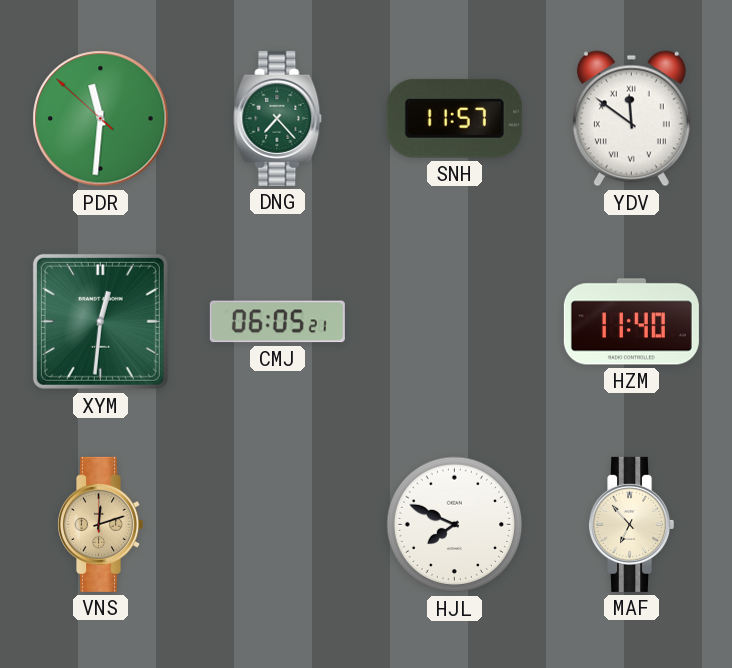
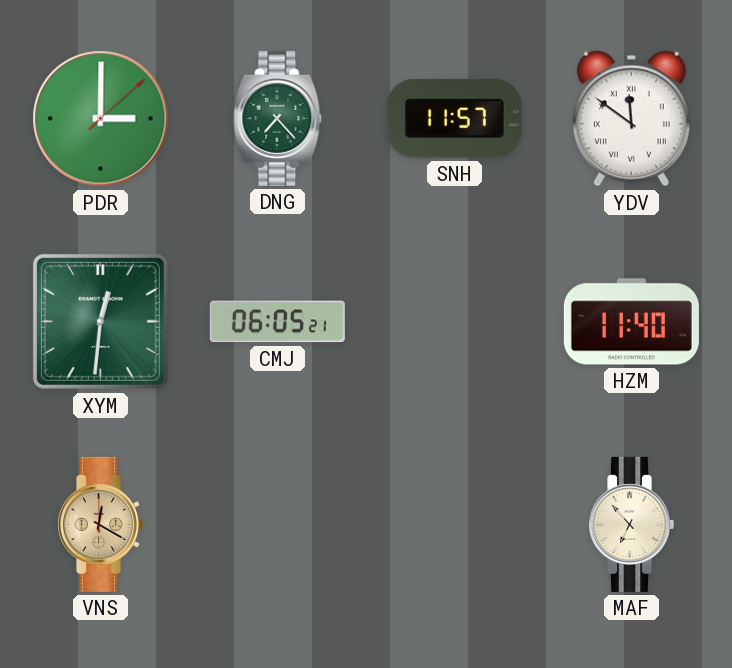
PDR: 11:30 -> 3:00 (101, 119)
VNS: 12:12 -> 12:20 (101, 524)
HJL: 7:49 -> none (455, 525)
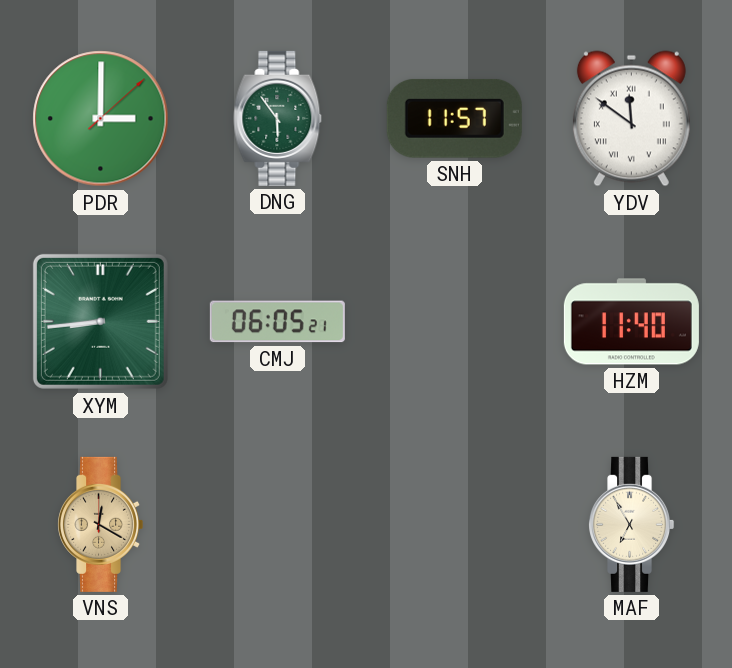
DNG: 7:23 -> 5:54 (278, 118)
XYM: 12:31 -> 8:44 (100, 321)
MAF: 6:53 -> 6:55 (632, 524)
